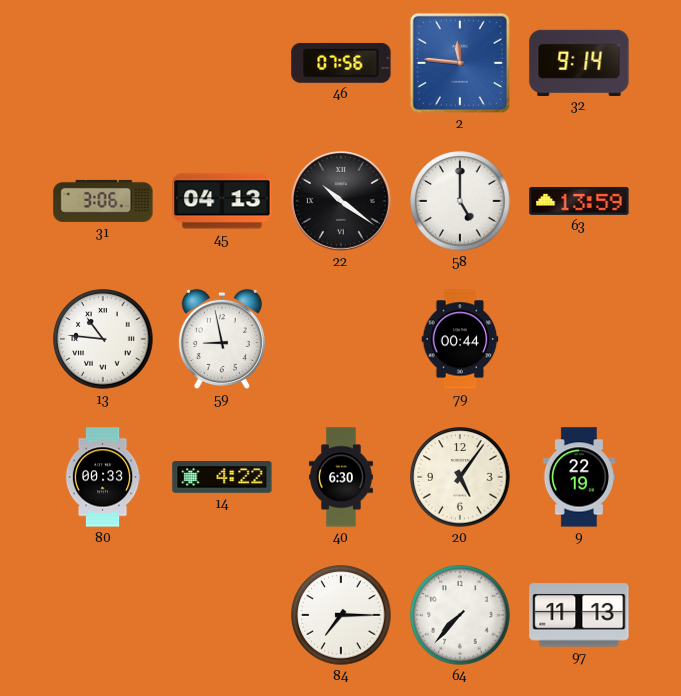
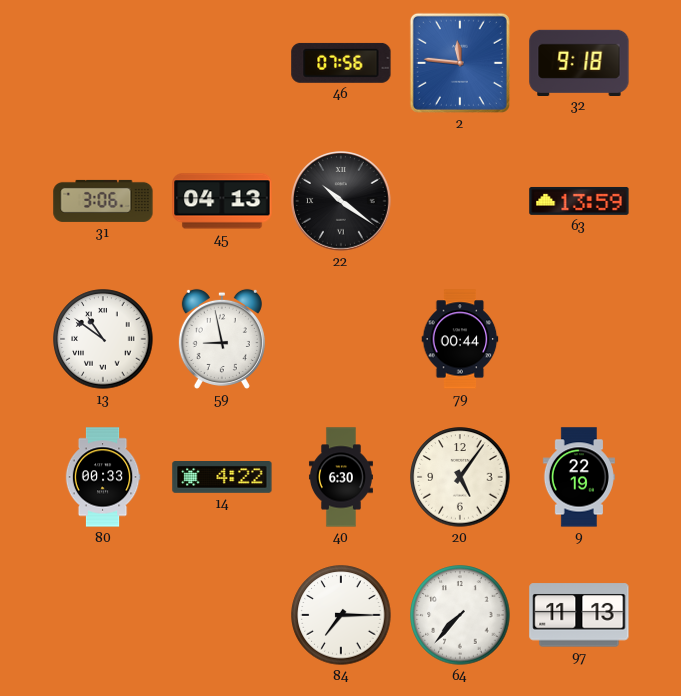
32: 9:14 -> 9:18 (579, 62)
58: 5:00 -> none (460, 201)
13: 10:46 -> 10:51 (103, 339)
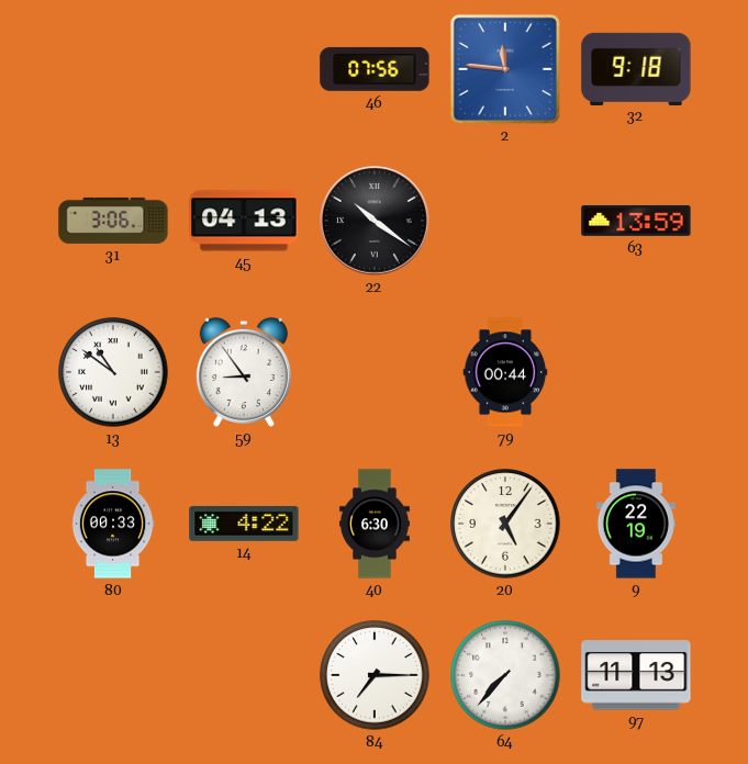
59: 8:58 -> 8:54 (244, 372)
